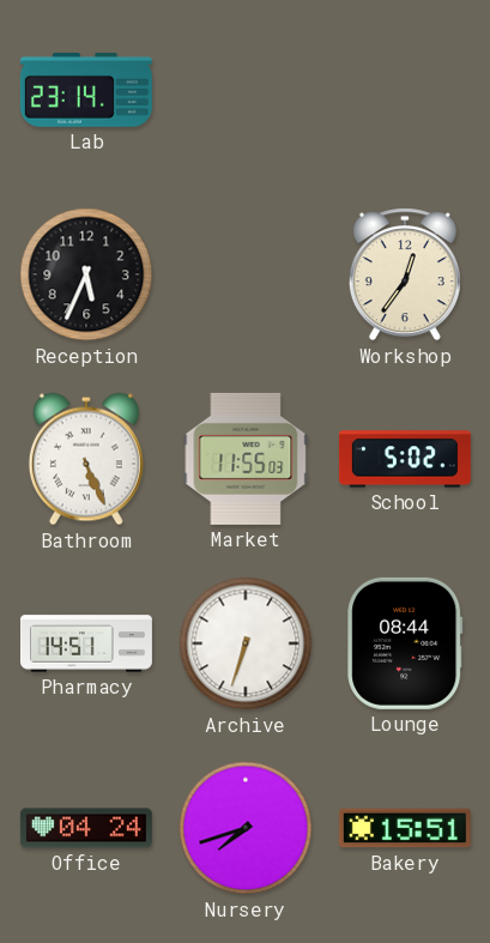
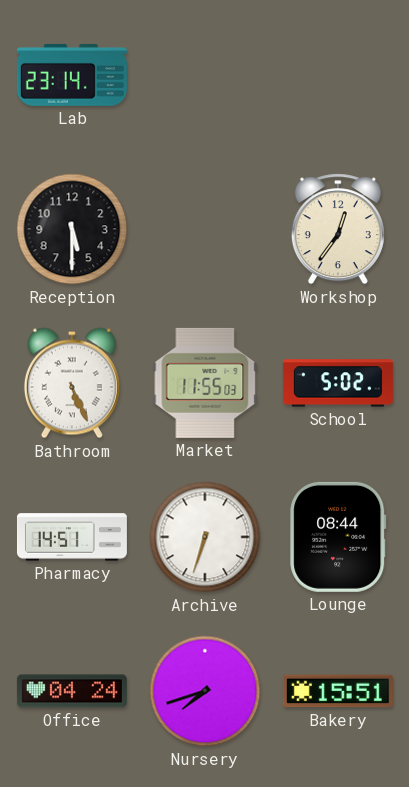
Reception: 5:34 -> 5:30 (72, 229)
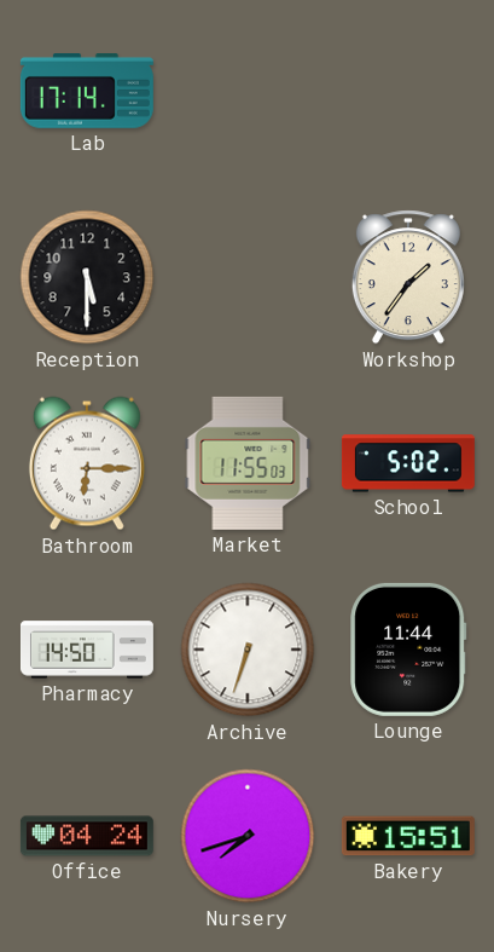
Lab: 23:14 -> 17:14 (87, 92)
Workshop: 12:36 -> 1:36 (408, 277)
Bathroom: 5:26 -> 6:15 (87, 463)
Pharmacy: 14:51 -> 14:50 (87, 650)
Lounge: 08:44 -> 11:44 (408, 650)
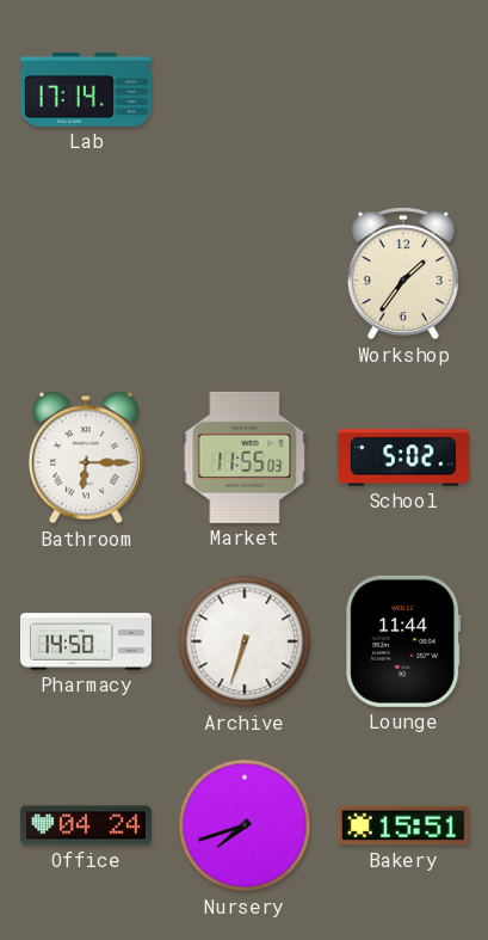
Reception: 5:30 -> none (87, 277)
